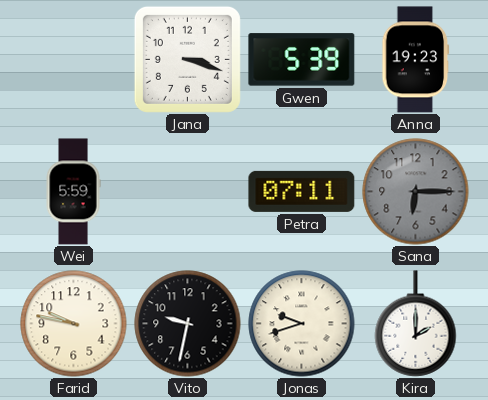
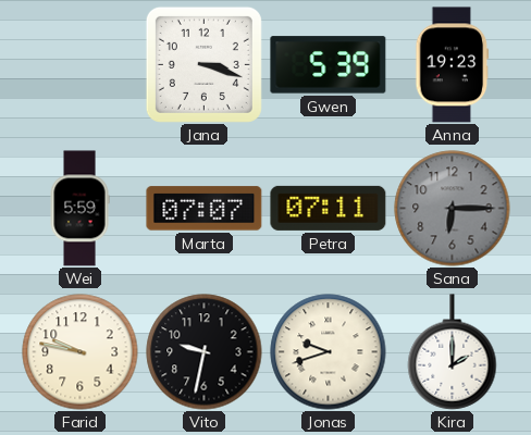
Marta: none -> 07:07 (205, 209)
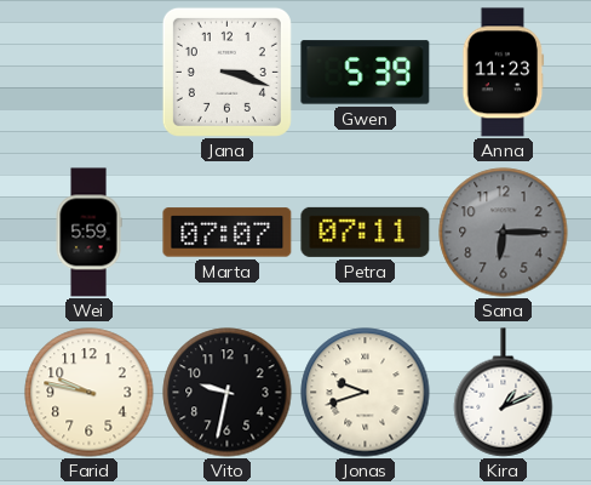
Anna: 19:23 -> 11:23 (504, 73)
Kira: 2:00 -> 1:11 (504, 393)
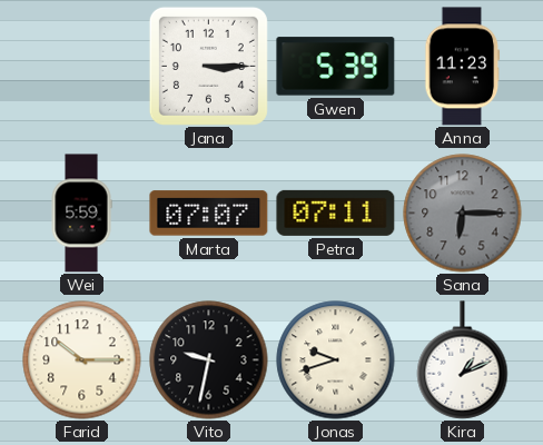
Jana: 3:18 -> 3:15 (208, 66)
Farid: 9:47 -> 10:15 (82, 360)
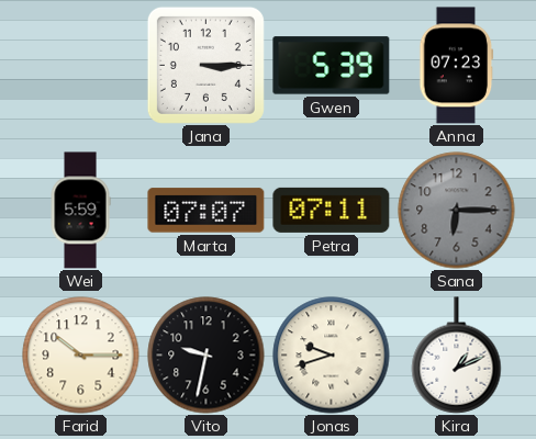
Anna: 11:23 -> 07:23 (457, 66)
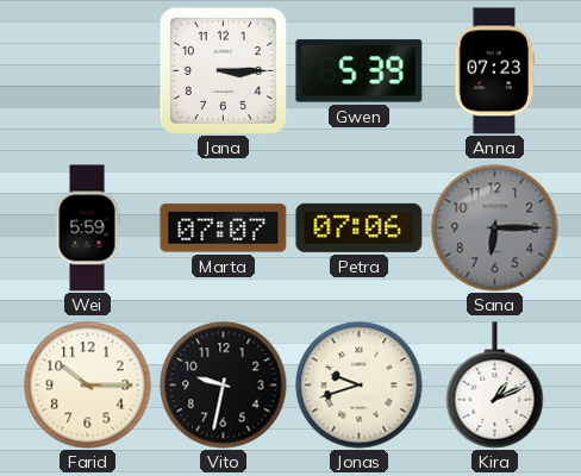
Petra: 07:11 -> 07:06 (360, 227)
